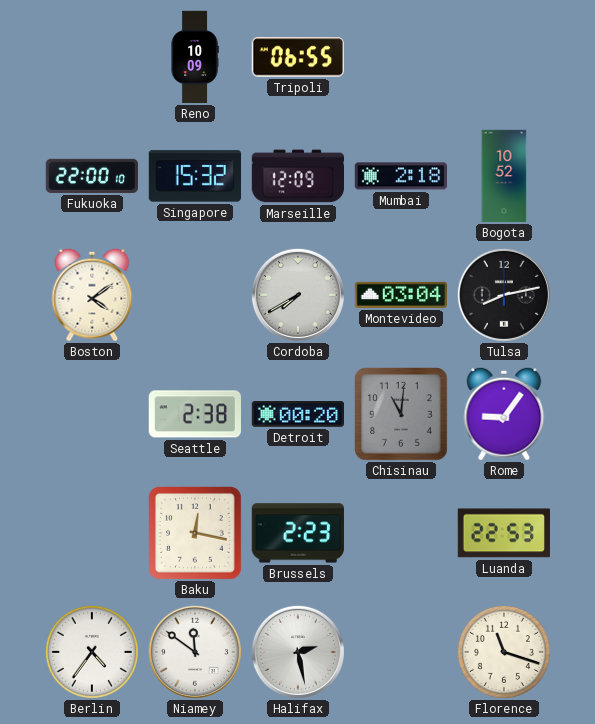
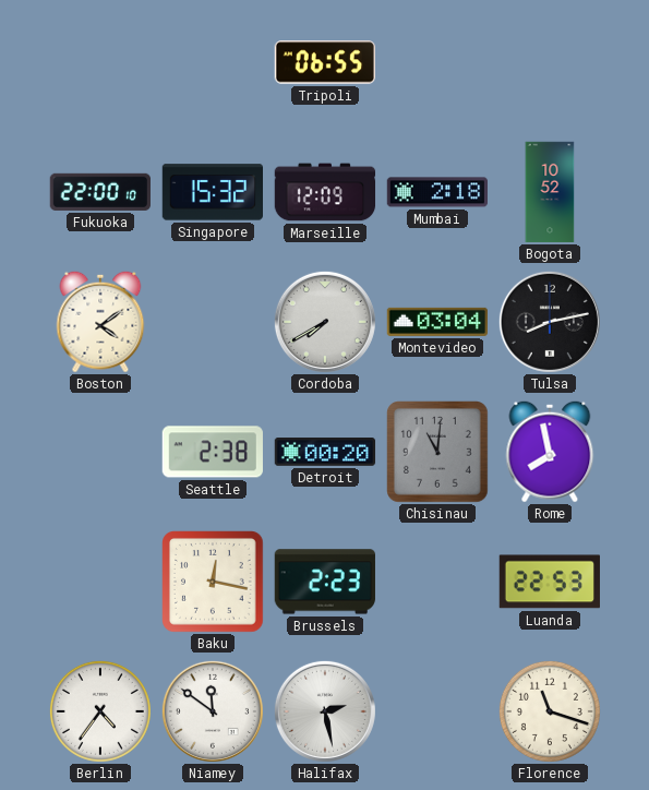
Reno: 10:09 -> none (195, 57)
Rome: 9:06 -> 7:58 (550, 452)
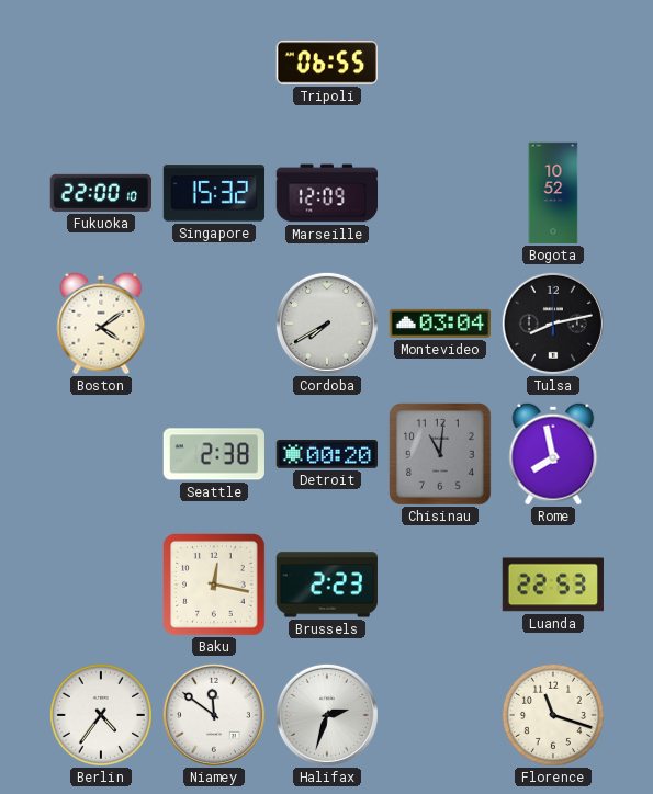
Mumbai: 2:18 -> none (437, 192)
Halifax: 2:28 -> 2:33 (327, 715)
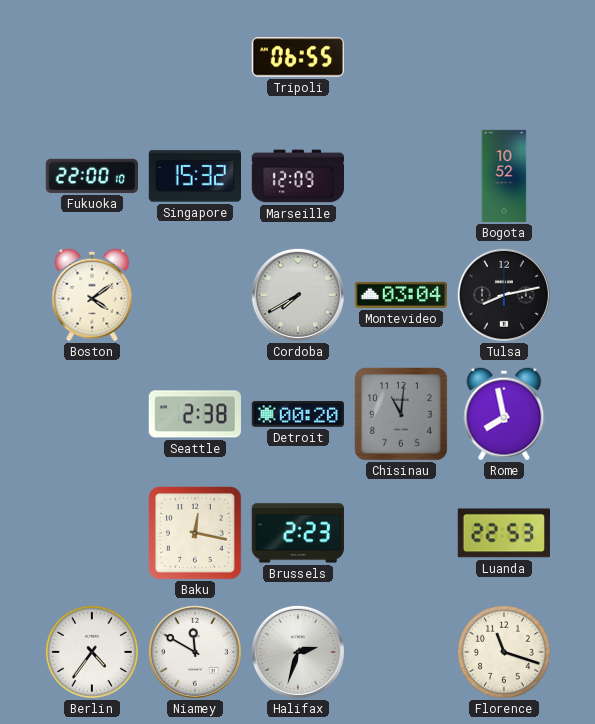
Niamey: 11:51 -> 11:50 (195, 652)
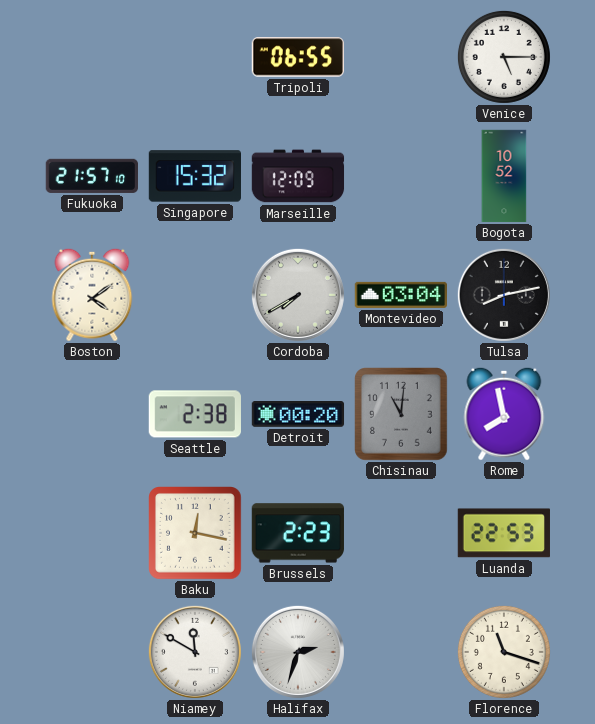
Venice: none -> 5:15 (504, 57)
Fukuoka: 22:00 -> 21:57 (92, 176)
Berlin: 4:36 -> none (92, 652)
